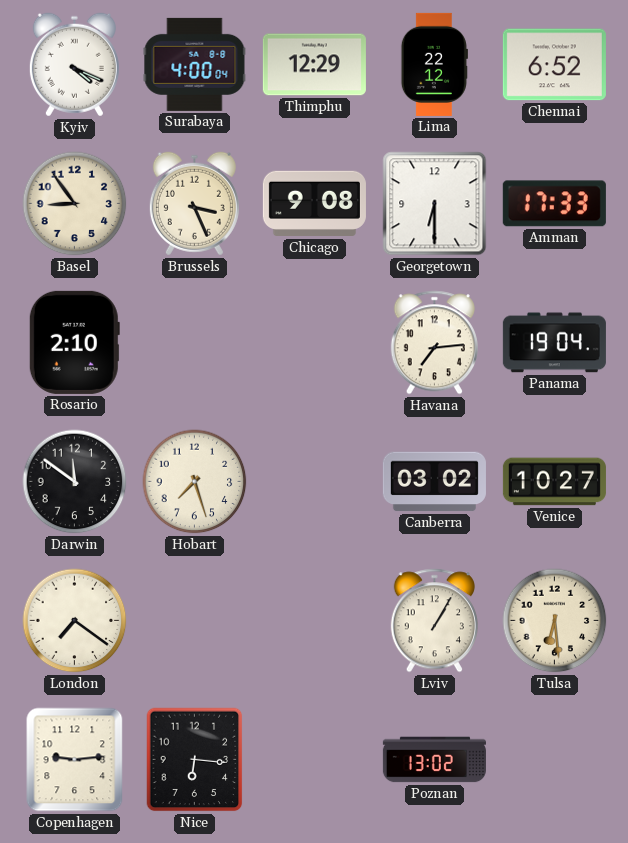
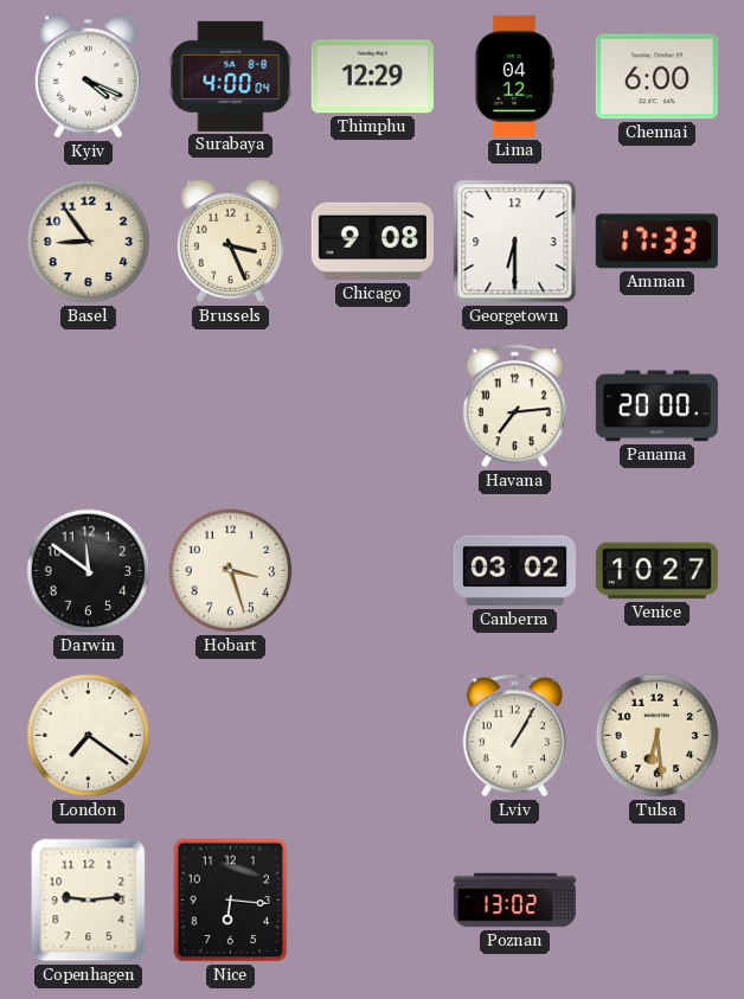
Lima: 22:12 -> 04:12 (514, 76)
Chennai: 6:52 -> 6:00 (656, 77)
Rosario: 2:10 -> none (74, 342)
Panama: 19:04 -> 20:00 (656, 406)
Hobart: 7:27 -> 3:27 (231, 571)
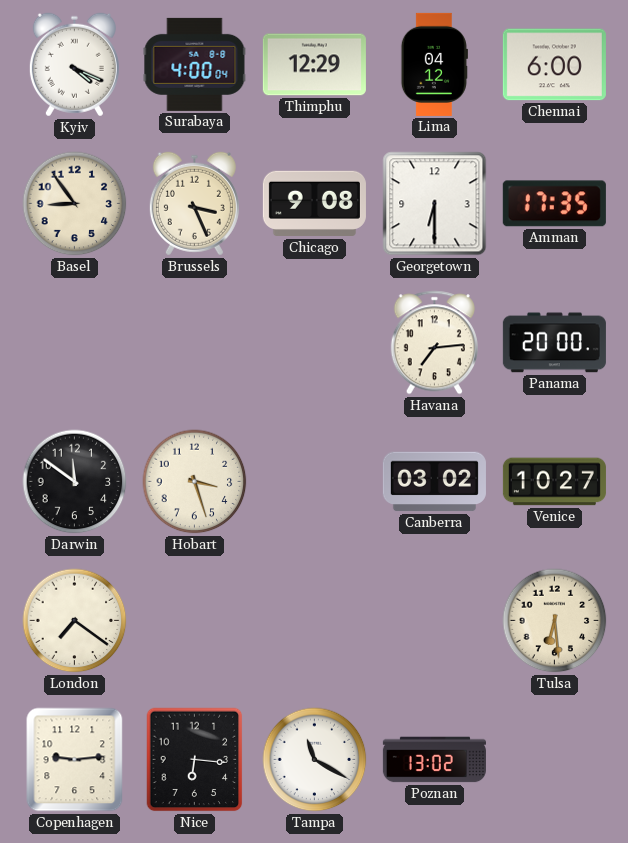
Amman: 17:33 -> 17:35 (554, 204)
Lviv: 1:05 -> none (514, 736)
Tampa: none -> 11:20 (315, 760)
